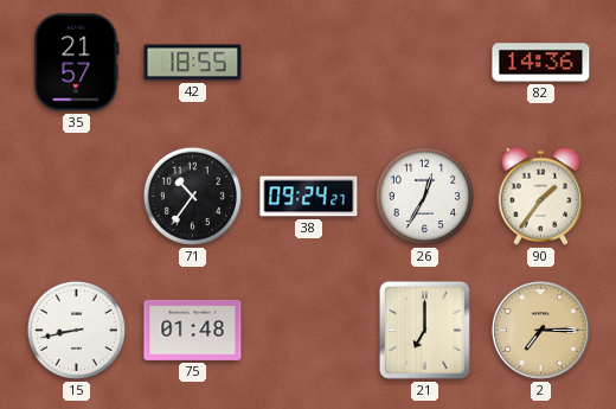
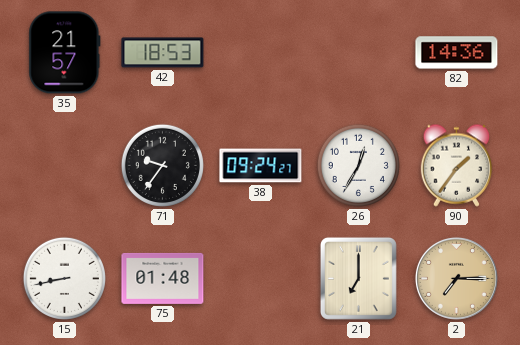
42: 18:55 -> 18:53 (163, 53)
71: 10:36 -> 9:36 (162, 165)
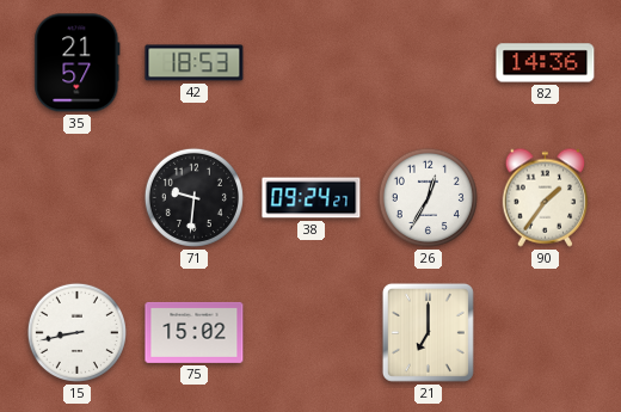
71: 9:36 -> 9:31 (193, 197)
75: 01:48 -> 15:02 (195, 332)
2: 7:15 -> none (456, 278)
